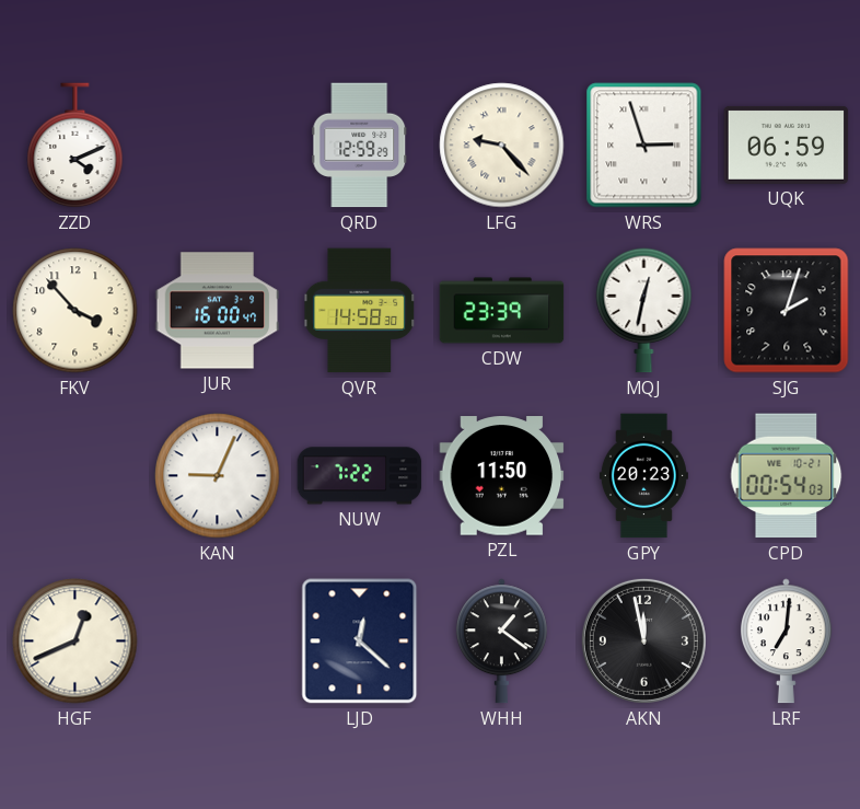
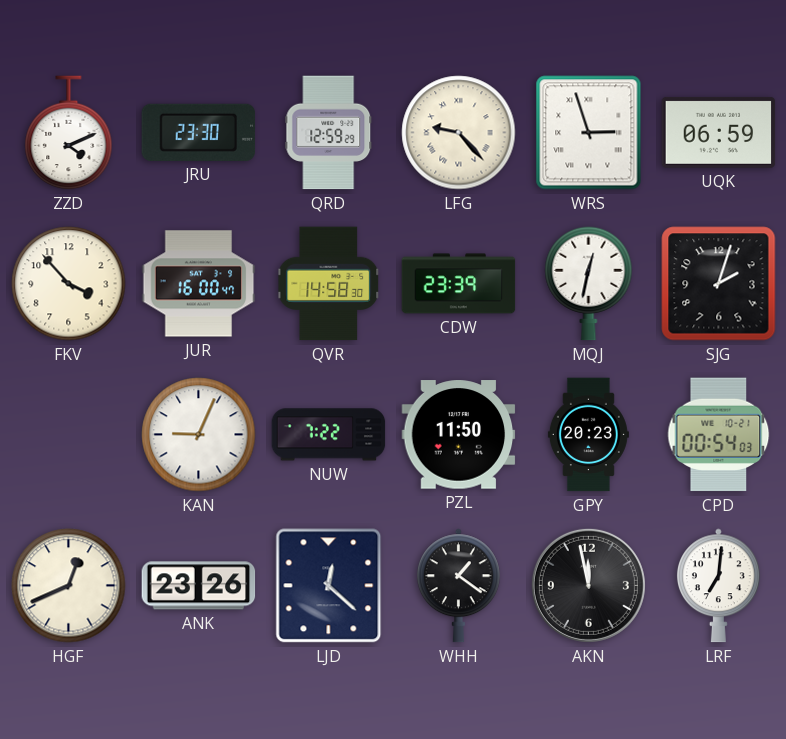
JRU: none -> 23:30 (199, 132)
ANK: none -> 23:26 (199, 586)
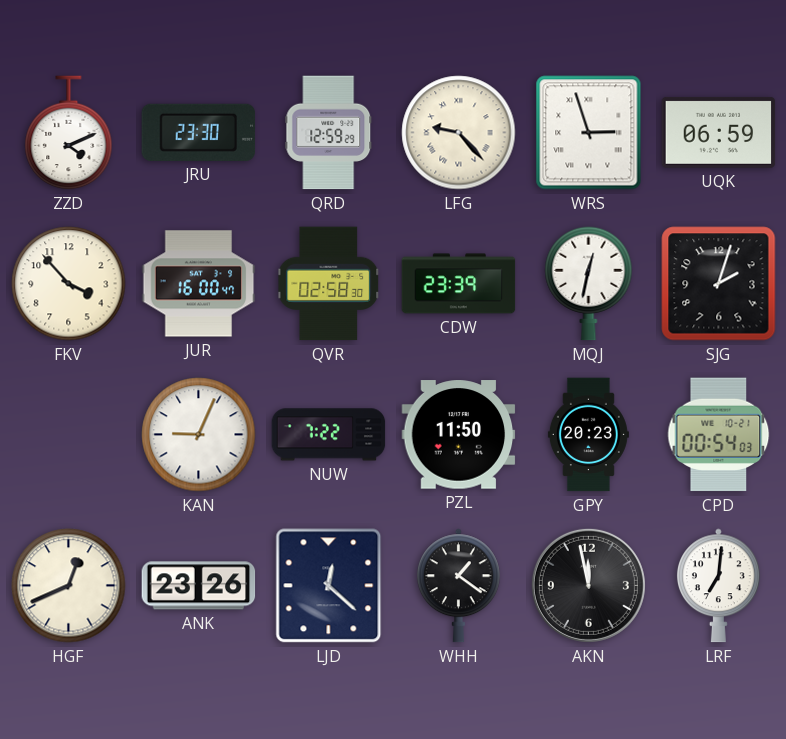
QVR: 14:58 -> 02:58 (329, 284)
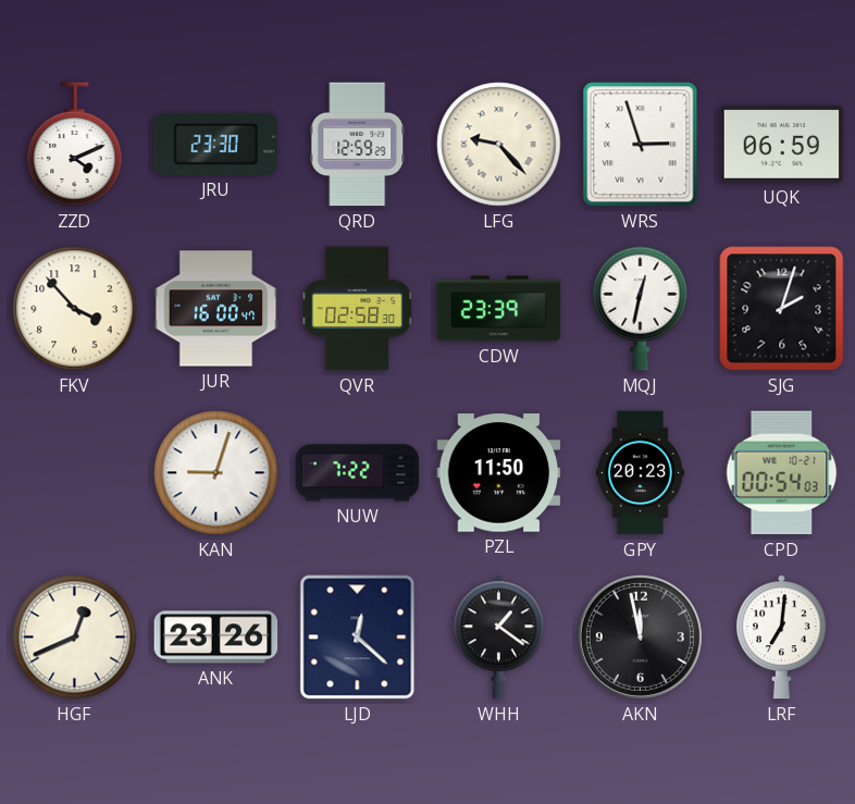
KAN: 9:04 -> 9:03 (216, 473)
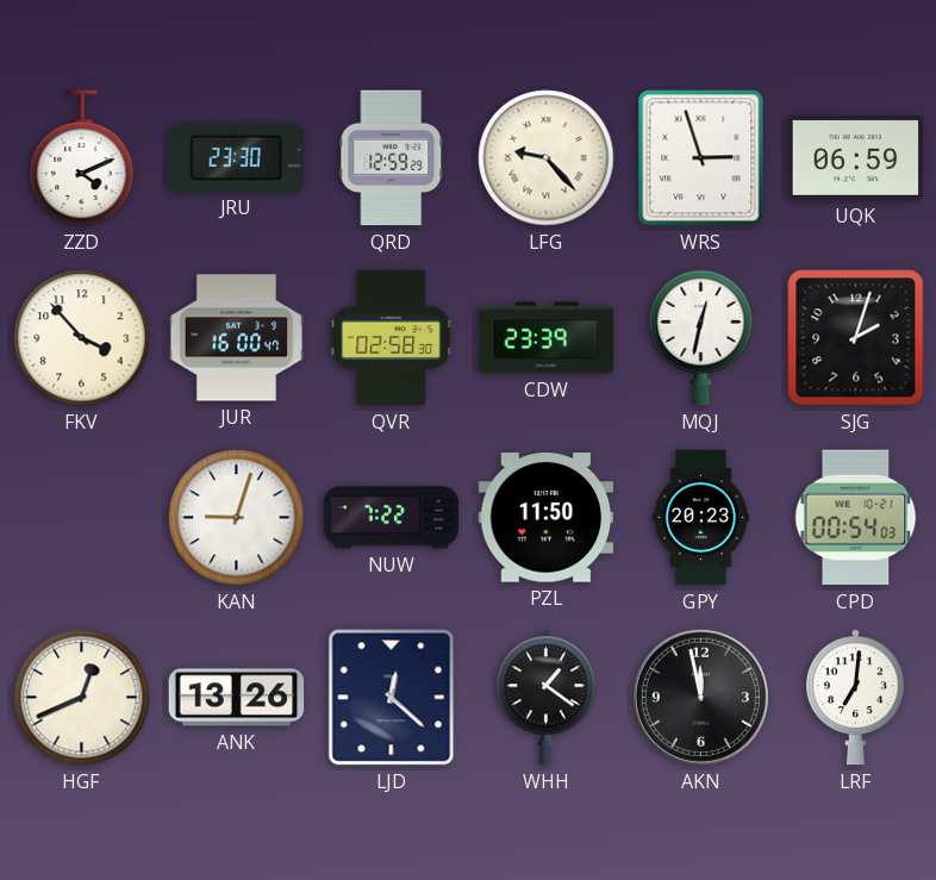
ANK: 23:26 -> 13:26 (237, 698)
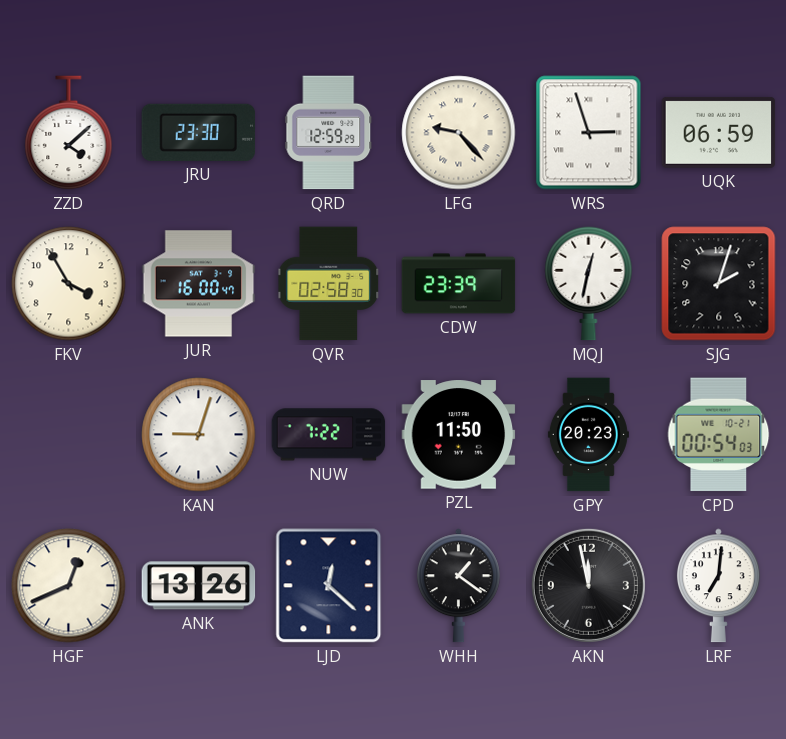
ZZD: 4:11 -> 4:08 (69, 133)
FKV: 3:53 -> 3:55 (69, 284)
